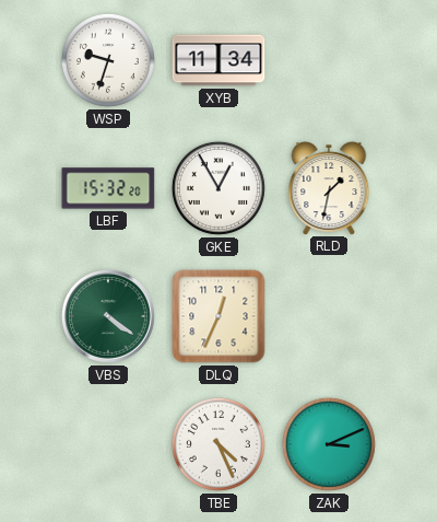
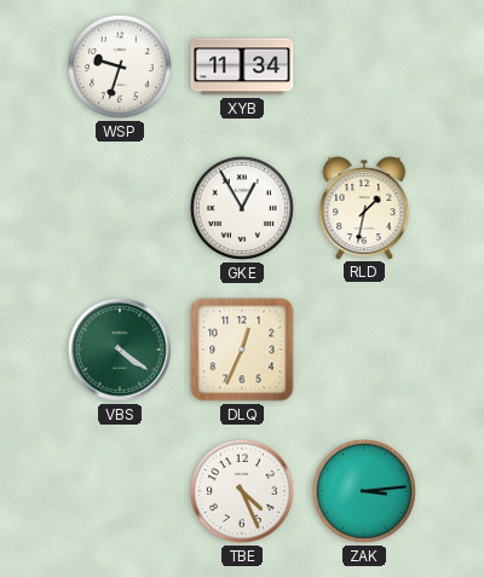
LBF: 15:32 -> none (108, 188)
ZAK: 3:11 -> 3:14 (364, 491)
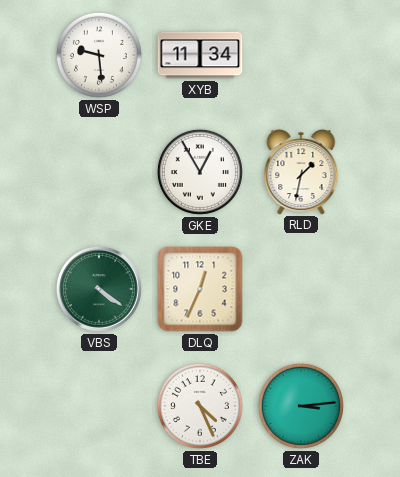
WSP: 9:33 -> 9:29 (99, 55)
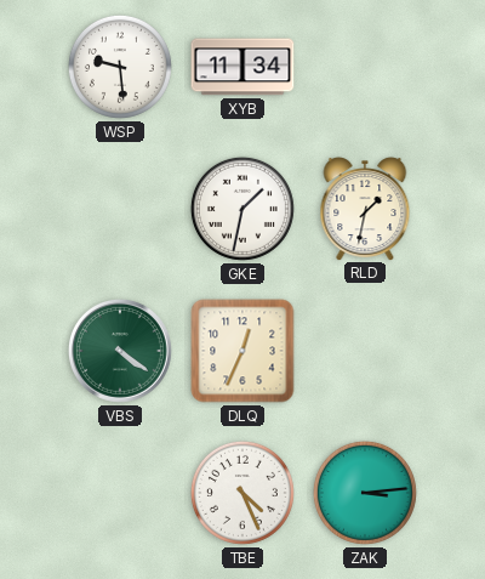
GKE: 12:55 -> 1:32 (242, 209)
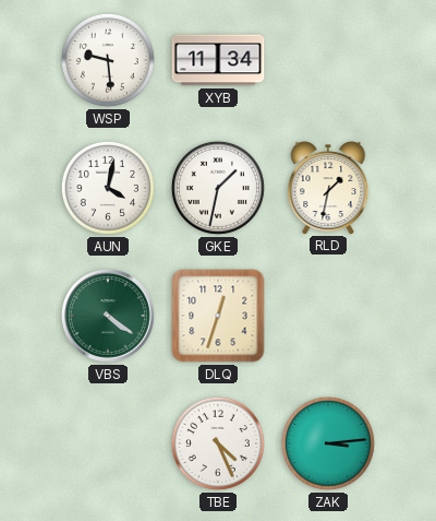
AUN: none -> 4:02 (108, 188)
DLQ: 12:34 -> 12:33 (218, 316)
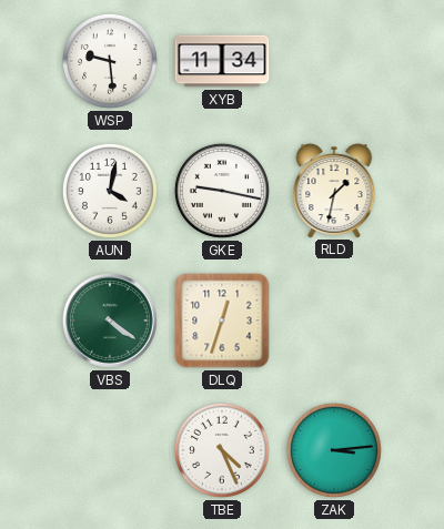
GKE: 1:32 -> 9:17 (222, 191)
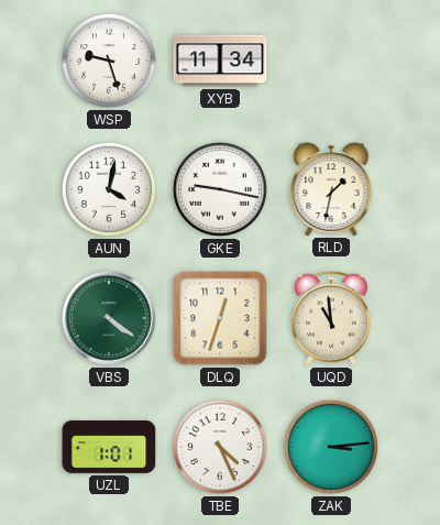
WSP: 9:29 -> 9:27 (109, 61)
UQD: none -> 10:59 (331, 318)
UZL: none -> 1:01 (109, 447)
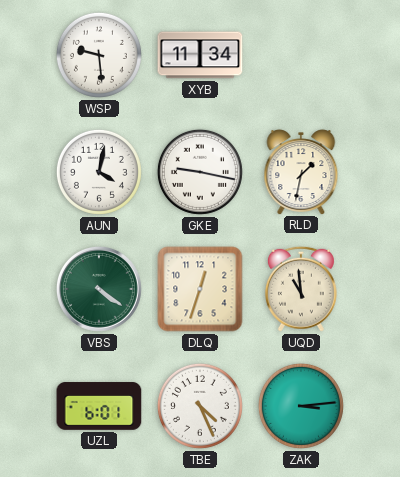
WSP: 9:27 -> 9:29 (99, 55)
UZL: 1:01 -> 6:01 (99, 406)
